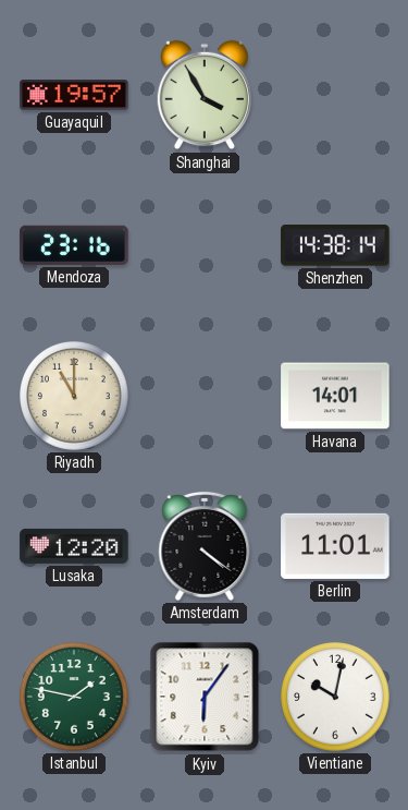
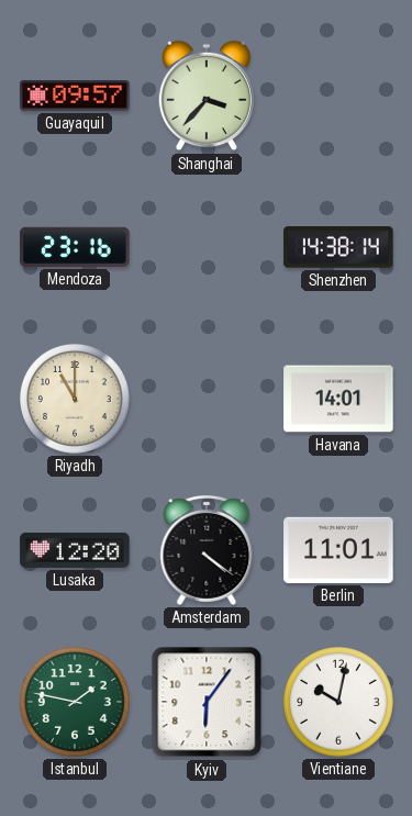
Guayaquil: 19:57 -> 09:57 (75, 96)
Shanghai: 3:55 -> 3:37 (207, 96)
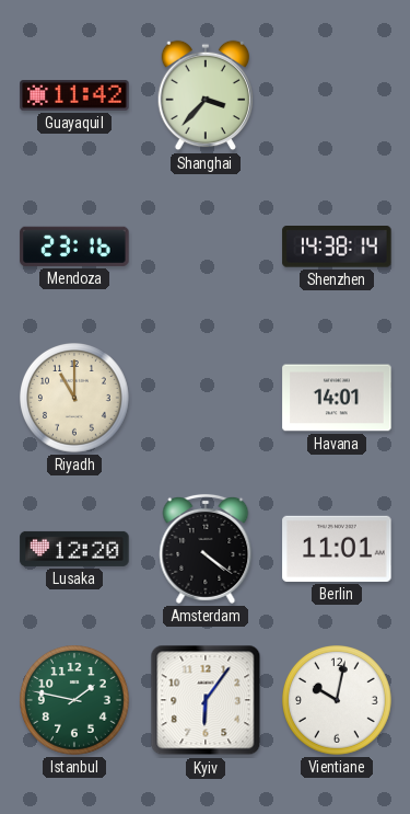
Guayaquil: 09:57 -> 11:42 (74, 95)
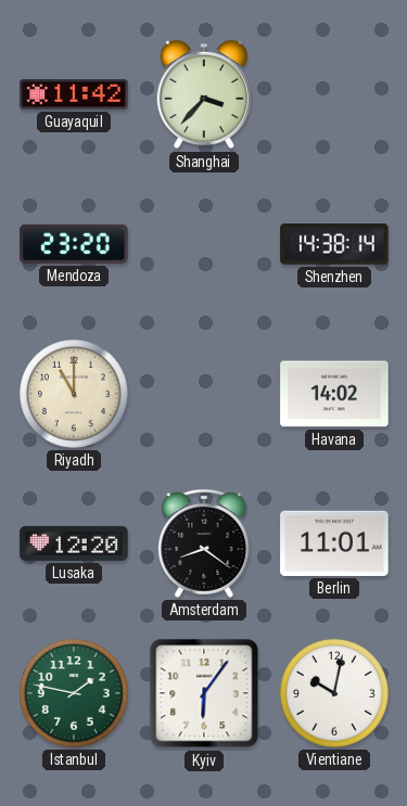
Mendoza: 23:16 -> 23:20 (74, 244)
Havana: 14:01 -> 14:02 (334, 394)
Amsterdam: 4:21 -> 8:21 (204, 543)
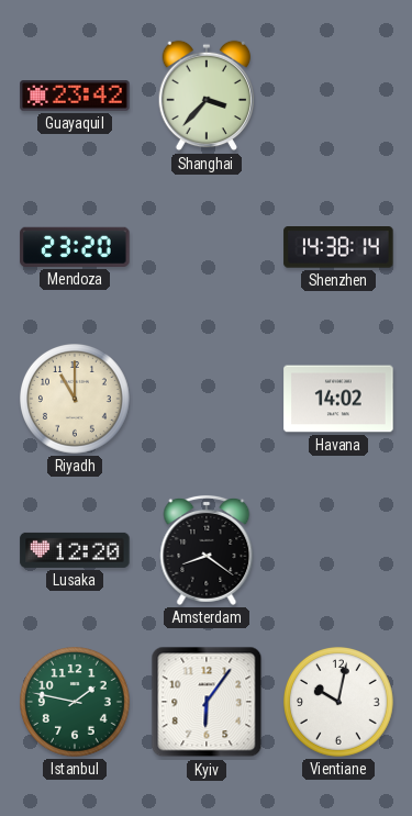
Guayaquil: 11:42 -> 23:42 (75, 96)
Berlin: 11:01 -> none (334, 543)
